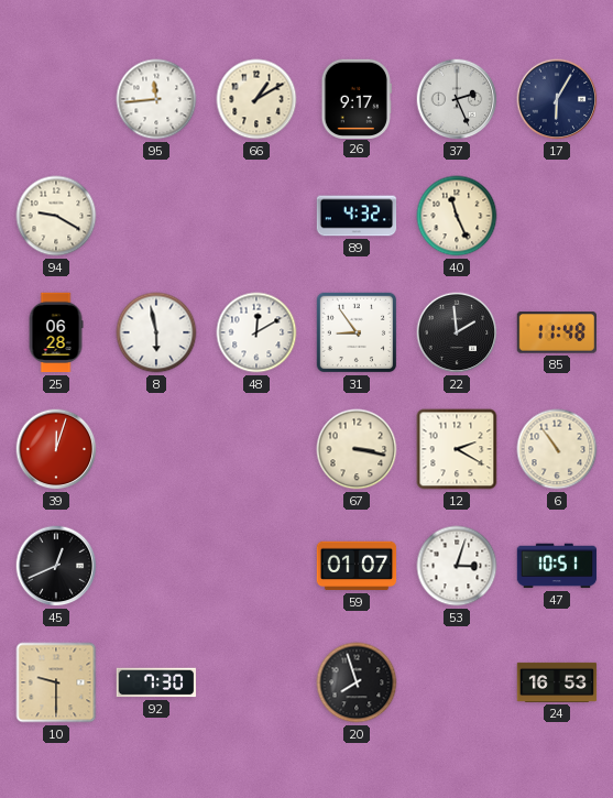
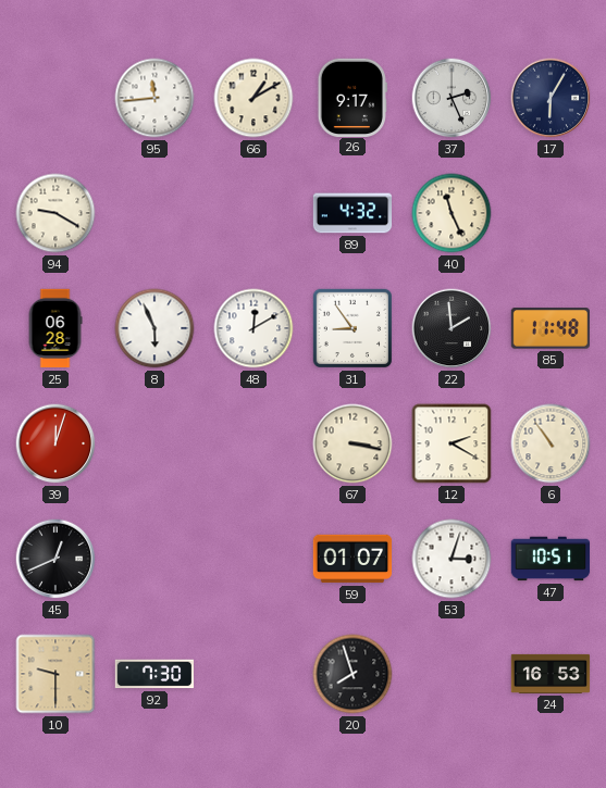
8: 5:58 -> 5:56 (154, 328)
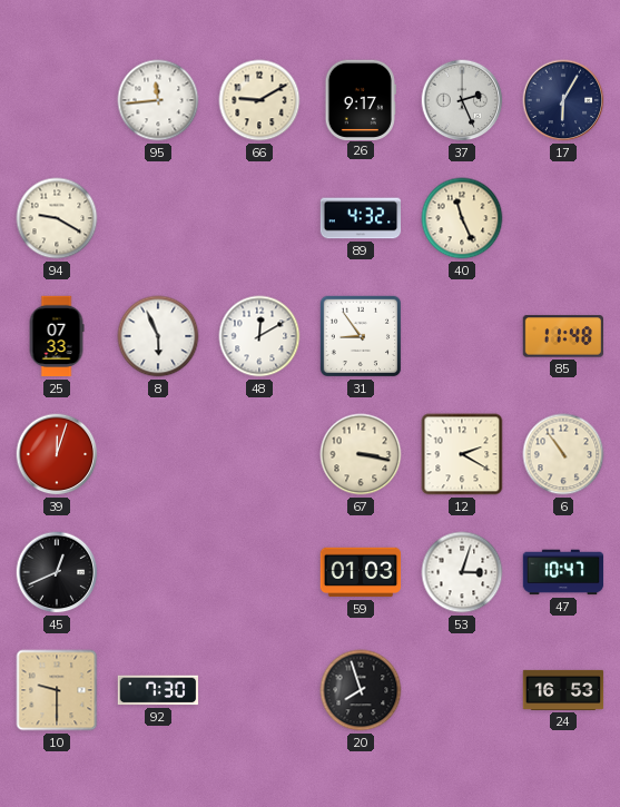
66: 1:10 -> 9:10 (259, 100)
25: 06:28 -> 07:33 (57, 336)
22: 1:59 -> none (452, 328)
59: 01:07 -> 01:03 (361, 572)
47: 10:51 -> 10:47 (563, 572)
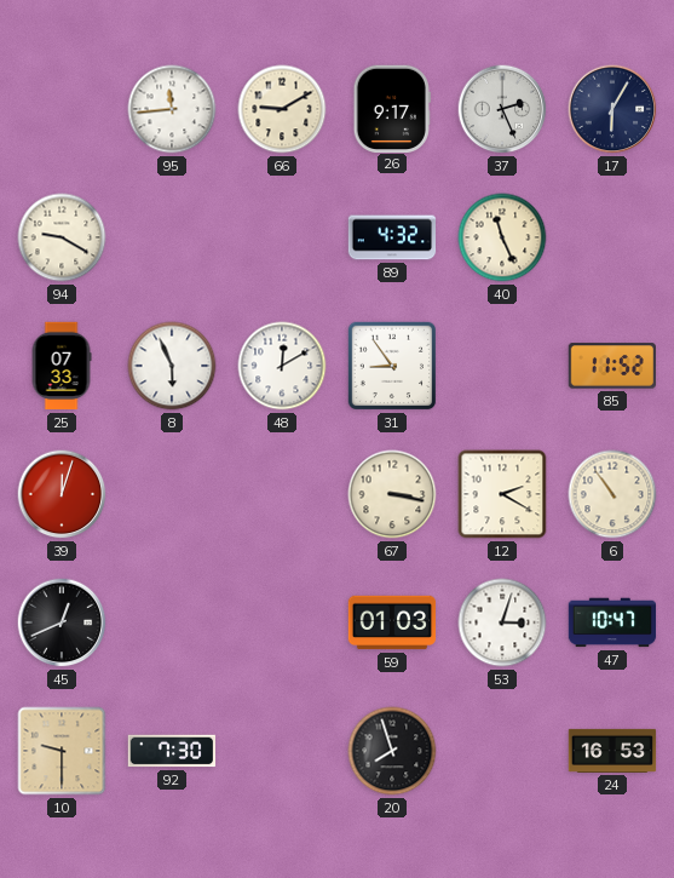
85: 11:48 -> 11:52 (611, 366)
